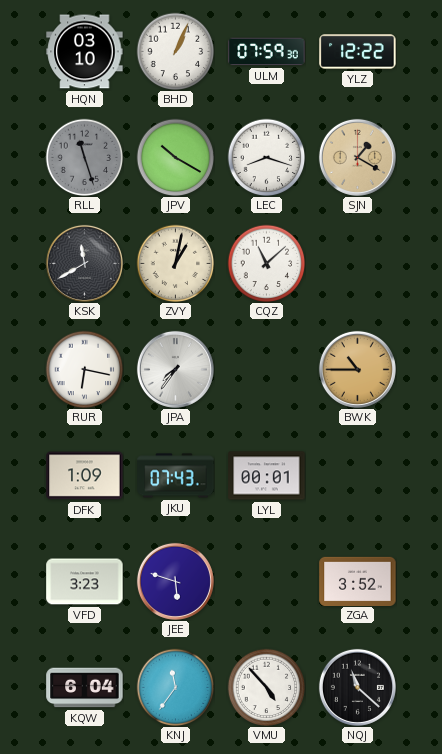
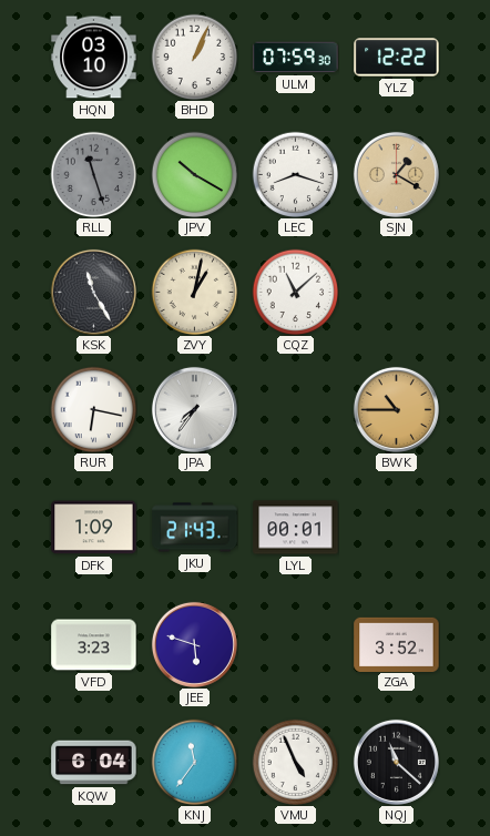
KSK: 11:40 -> 11:25 (93, 292)
JKU: 07:43 -> 21:43 (195, 528)
VMU: 4:53 -> 4:56 (295, 762)
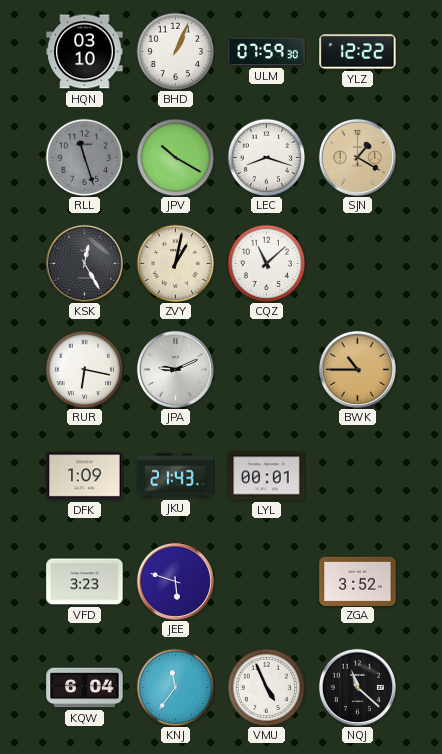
KSK: 11:25 -> 12:25 (84, 263)
JPA: 7:36 -> 9:11 (175, 369)
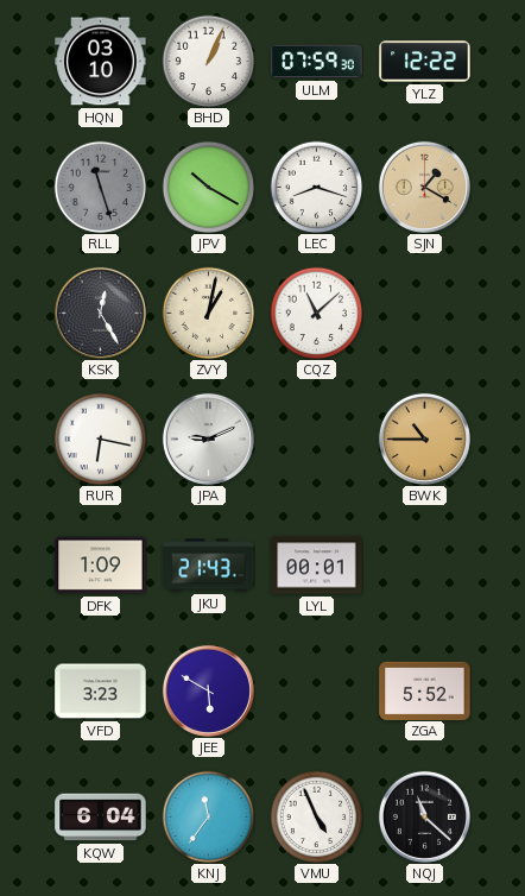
JEE: 5:48 -> 5:50 (208, 690)
ZGA: 3:52 -> 5:52 (425, 690)
